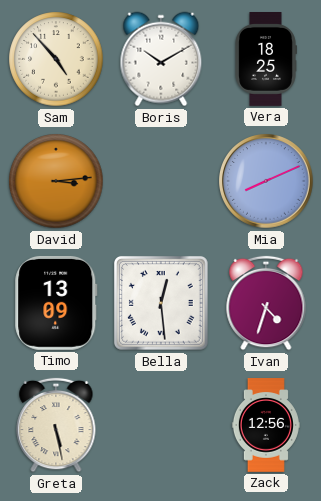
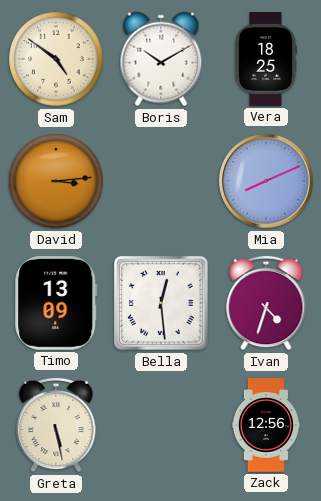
Sam: 4:53 -> 4:51 (56, 59)
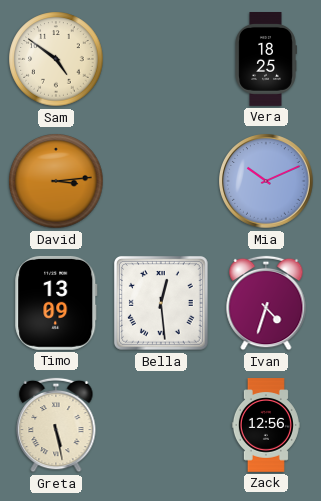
Boris: 10:10 -> none (161, 59)
Mia: 8:11 -> 10:11 (266, 181)
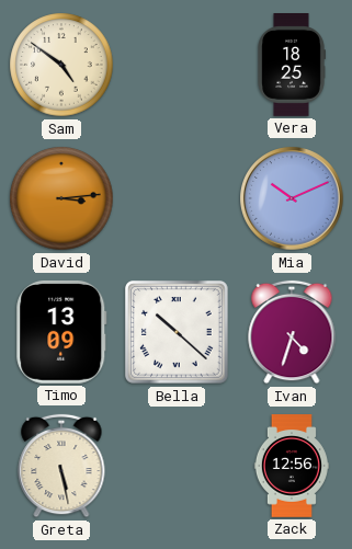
Bella: 12:29 -> 10:22 (177, 332)
